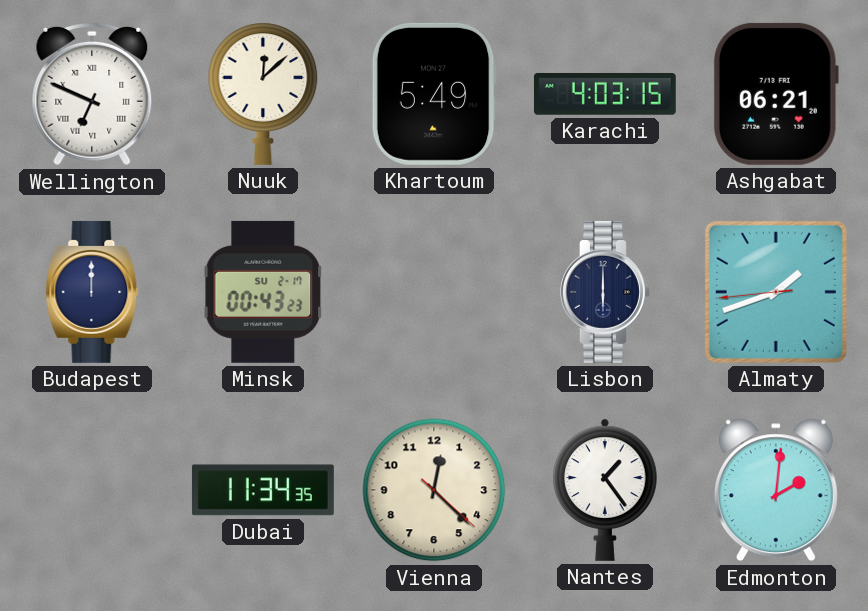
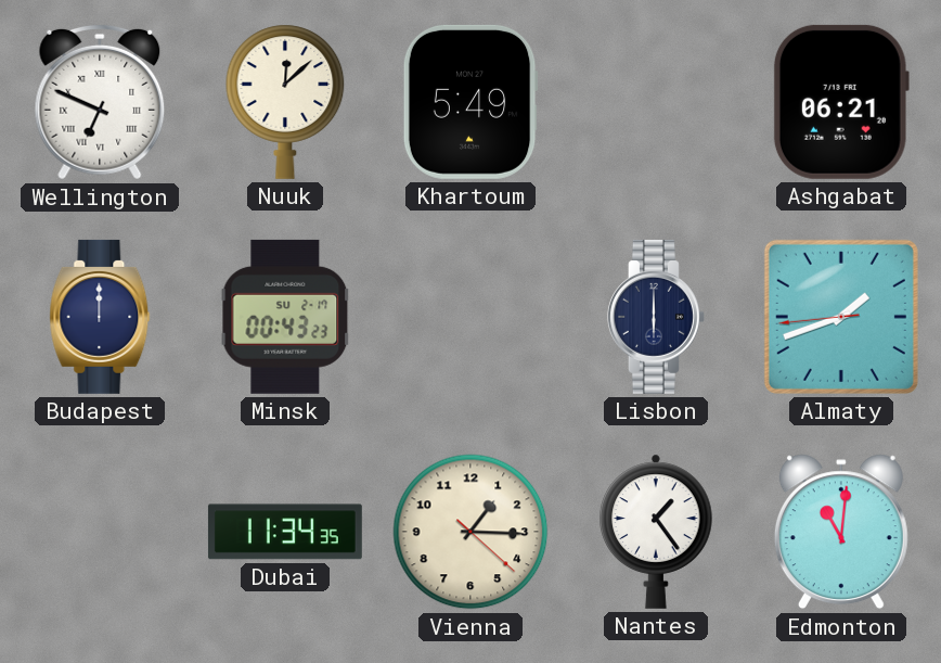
Karachi: 4:03 -> none (605, 94)
Vienna: 12:22 -> 1:15 (470, 532)
Edmonton: 2:01 -> 11:01 (841, 532)
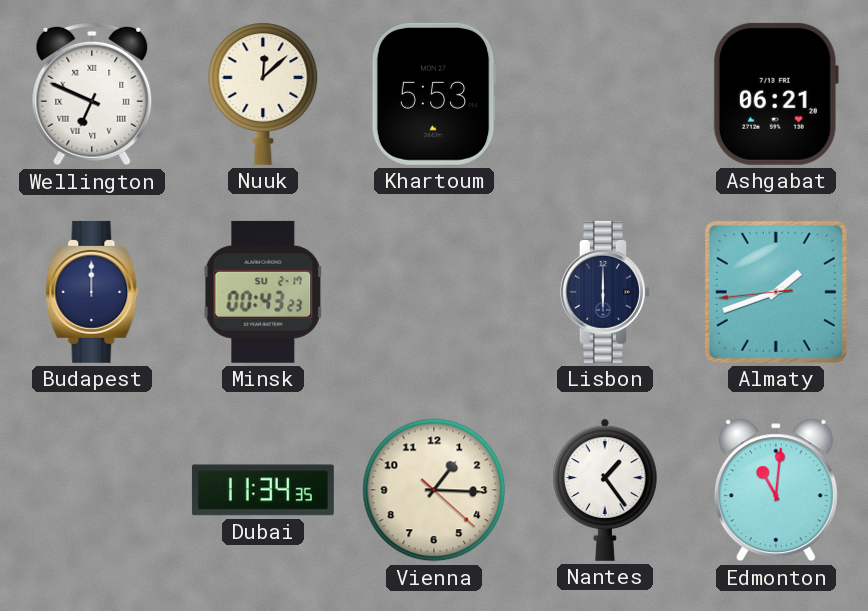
Khartoum: 5:49 -> 5:53 (434, 94)
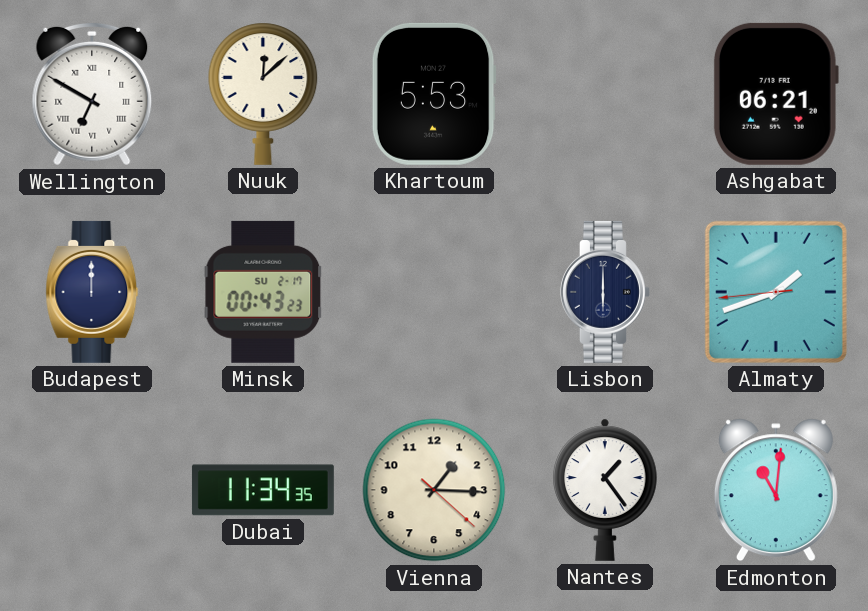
Wellington: 6:49 -> 6:50 (92, 94)
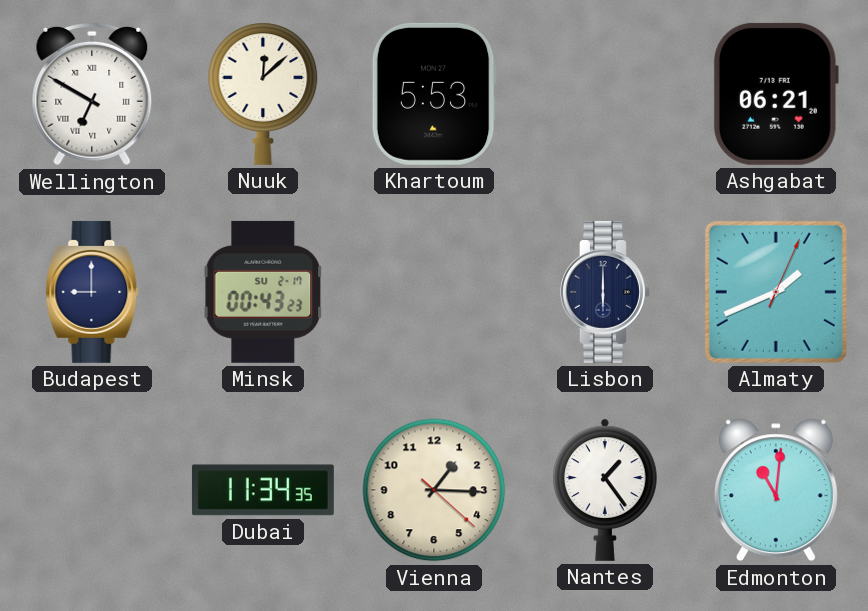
Budapest: 12:00 -> 9:00 (92, 292)
Almaty: 1:41:44 -> 1:41:04 (776, 292)
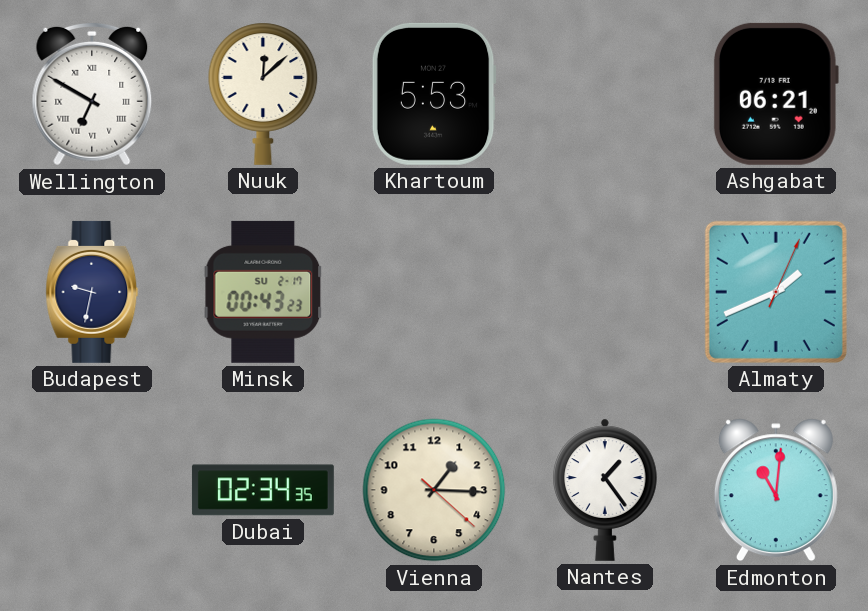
Budapest: 9:00 -> 9:32 (92, 292)
Lisbon: 6:00 -> none (605, 292)
Dubai: 11:34 -> 02:34 (263, 490)
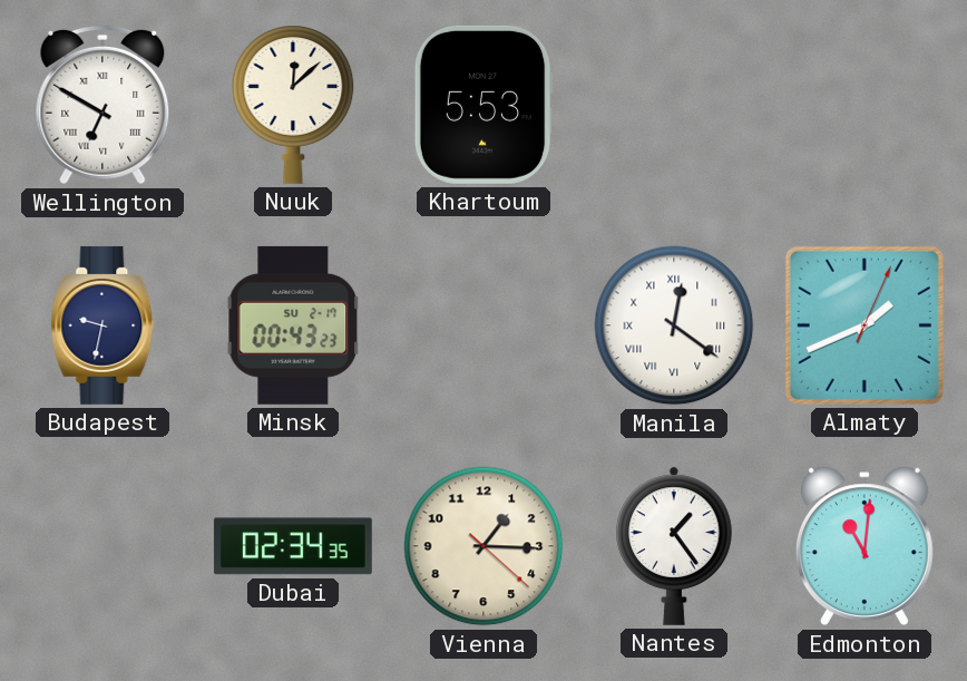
Ashgabat: 06:21 -> none (776, 94)
Manila: none -> 12:21 (674, 325)
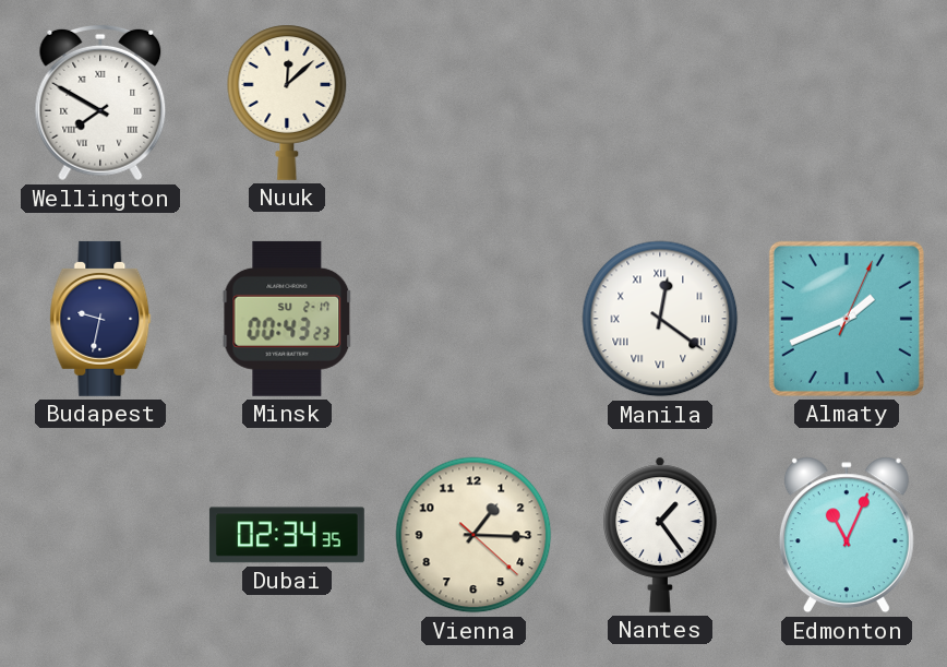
Wellington: 6:50 -> 7:50 (100, 103)
Khartoum: 5:53 -> none (484, 105)
Edmonton: 11:01 -> 11:04 (847, 535)
